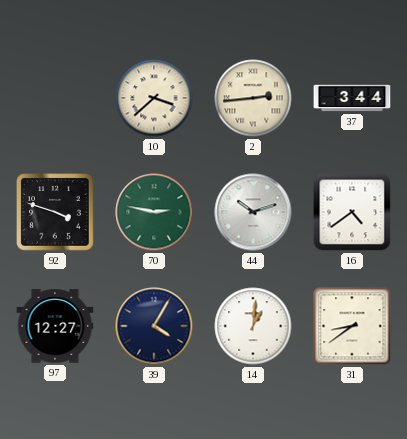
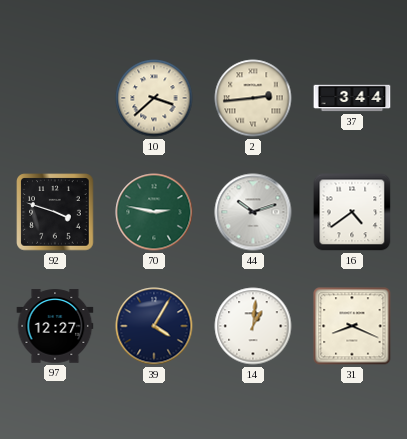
31: 8:39 -> 8:19 (352, 326)
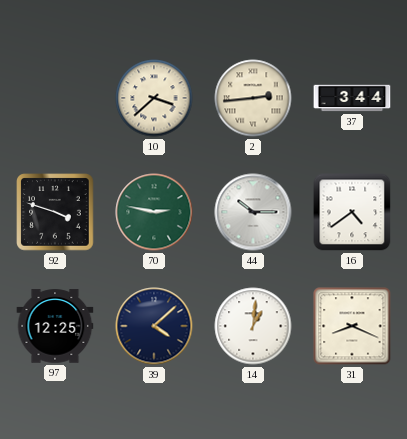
44: 10:12 -> 10:15 (253, 212)
97: 12:27 -> 12:25 (55, 326)
39: 4:05 -> 4:08 (154, 326)
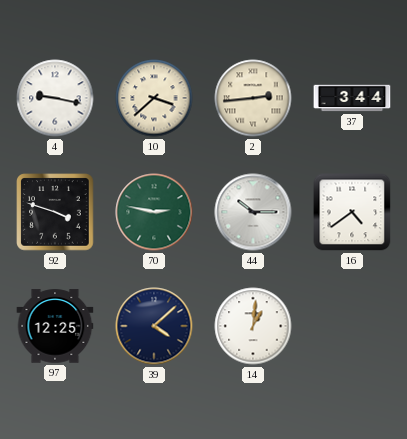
4: none -> 9:17 (55, 98)
31: 8:19 -> none (352, 326)
